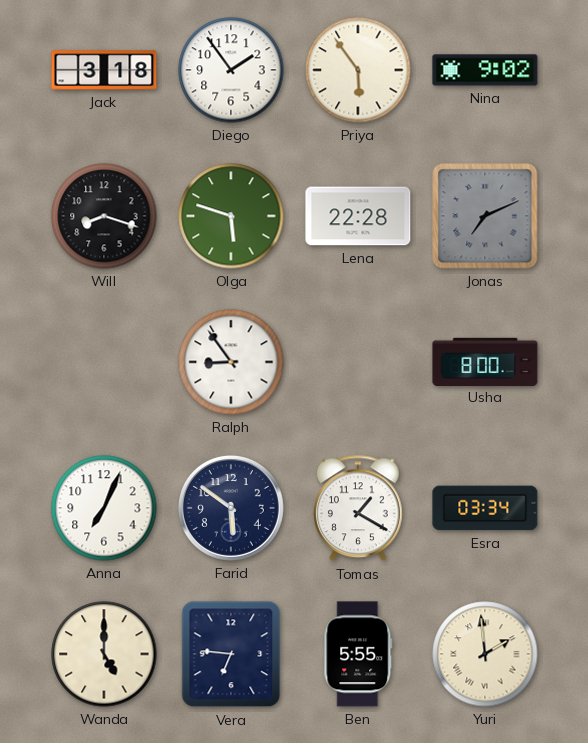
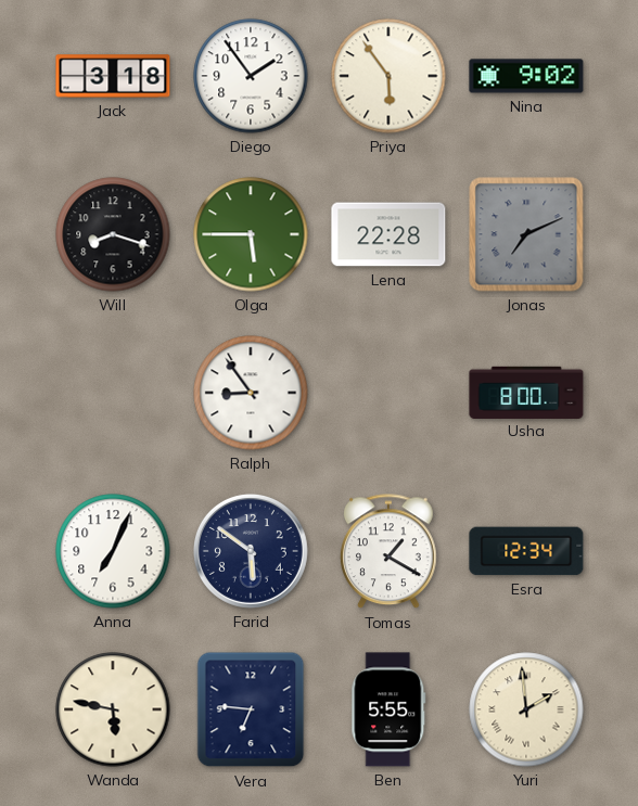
Olga: 5:48 -> 5:45 (251, 234)
Esra: 03:34 -> 12:34 (526, 551)
Wanda: 5:00 -> 5:47 (113, 709)
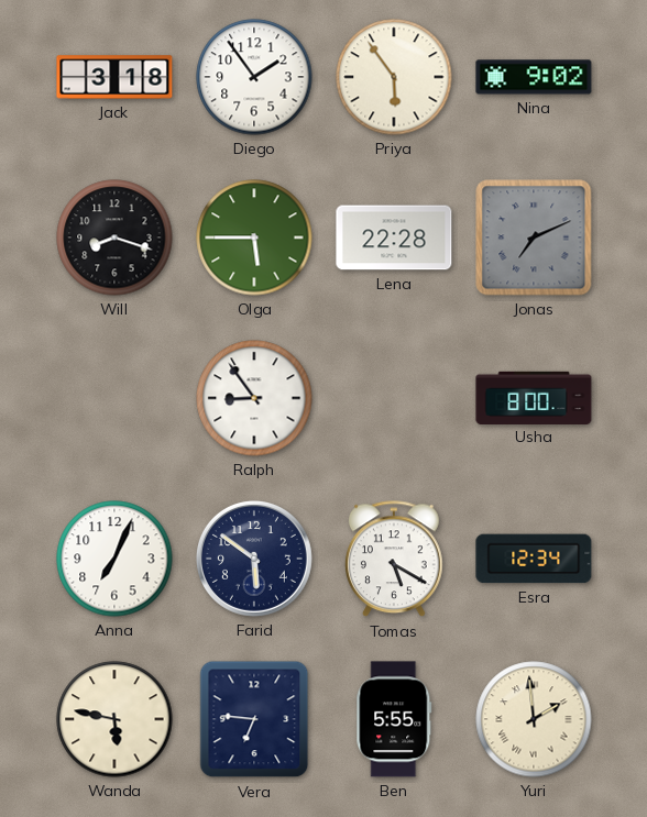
Tomas: 1:20 -> 5:20 (394, 560)
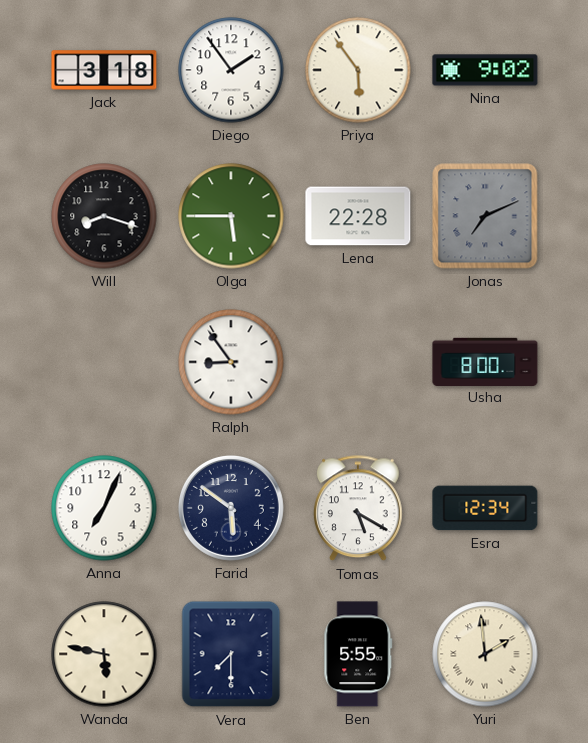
Vera: 6:46 -> 7:30 (231, 654)
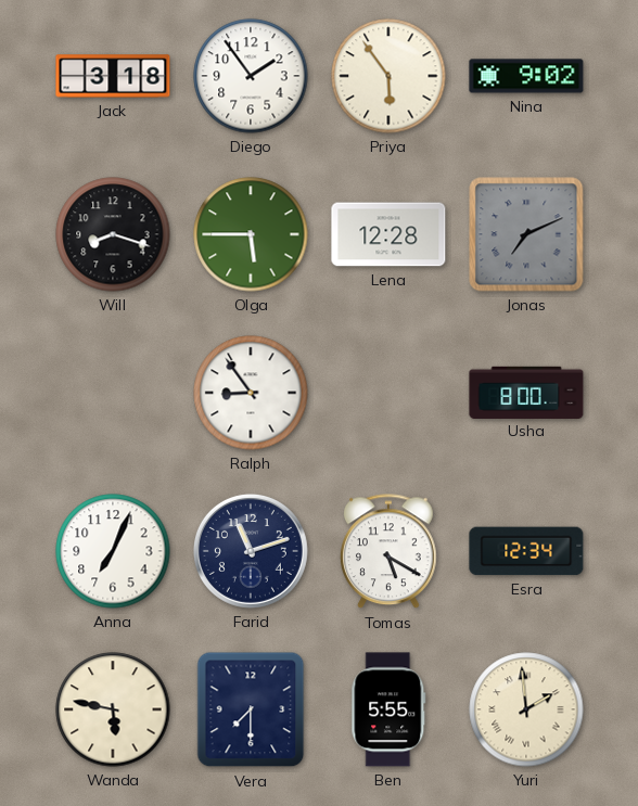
Lena: 22:28 -> 12:28 (388, 234)
Farid: 5:51 -> 11:12 (251, 551)
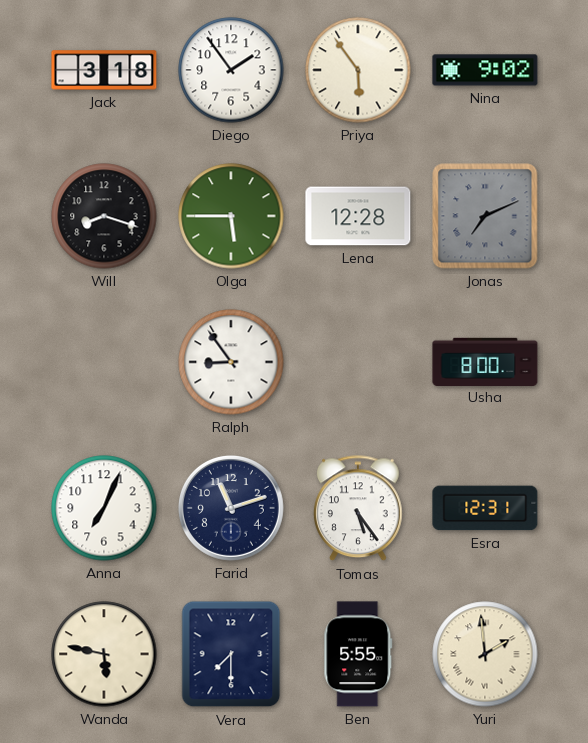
Tomas: 5:20 -> 5:24 (358, 509)
Esra: 12:34 -> 12:31 (485, 508)
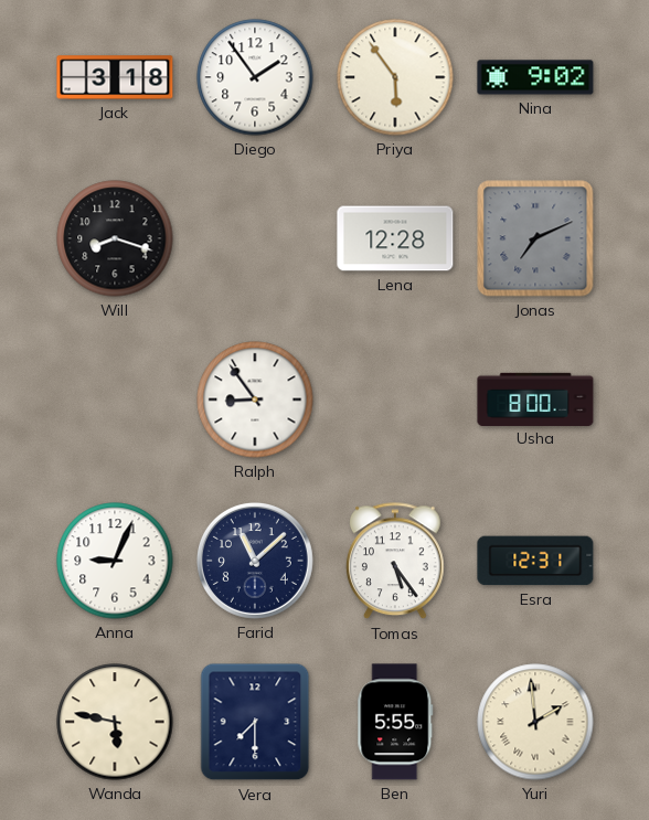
Olga: 5:45 -> none (231, 216)
Anna: 7:04 -> 9:04 (115, 561)
Farid: 11:12 -> 11:08 (255, 561)
